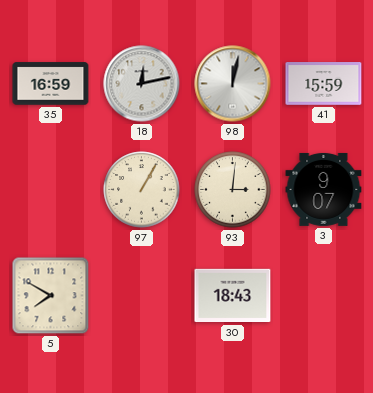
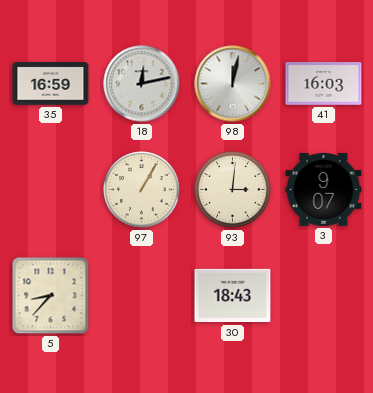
41: 15:59 -> 16:03 (324, 84)
5: 7:50 -> 8:37 (51, 296)
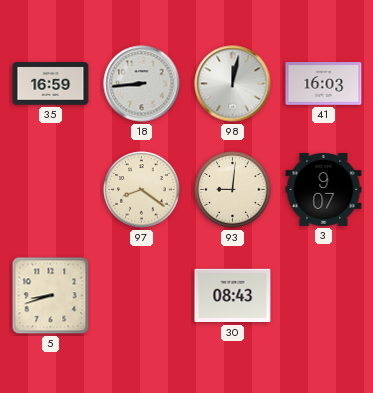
18: 12:13 -> 8:44 (142, 84)
97: 1:05 -> 8:21 (142, 190)
93: 3:01 -> 9:01 (233, 190)
5: 8:37 -> 8:42 (51, 296)
30: 18:43 -> 08:43 (233, 296)
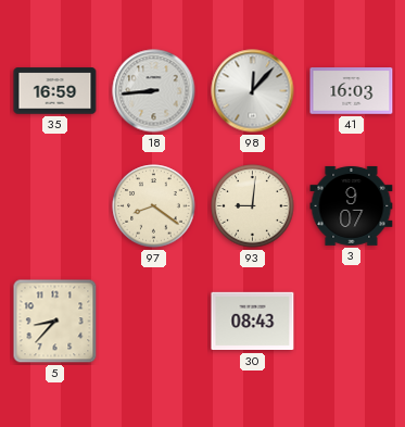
98: 12:02 -> 12:07 (253, 91)
5: 8:42 -> 8:37 (55, 322)
